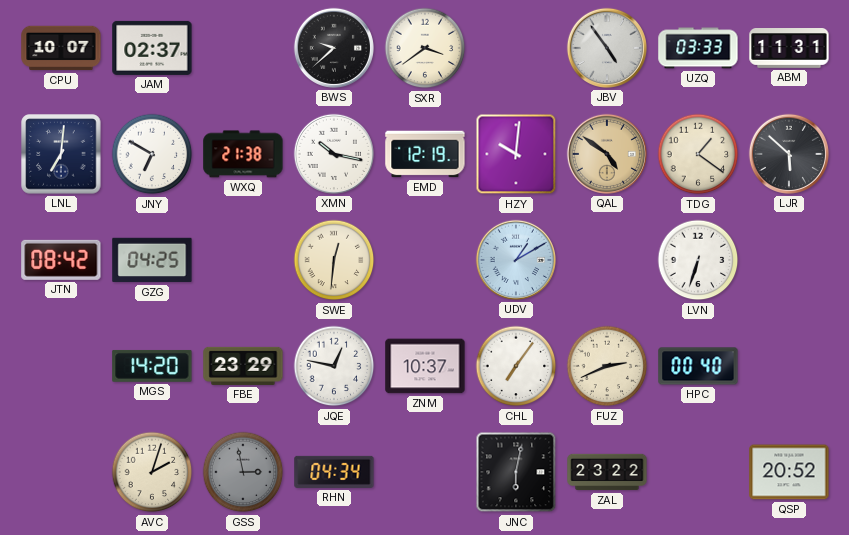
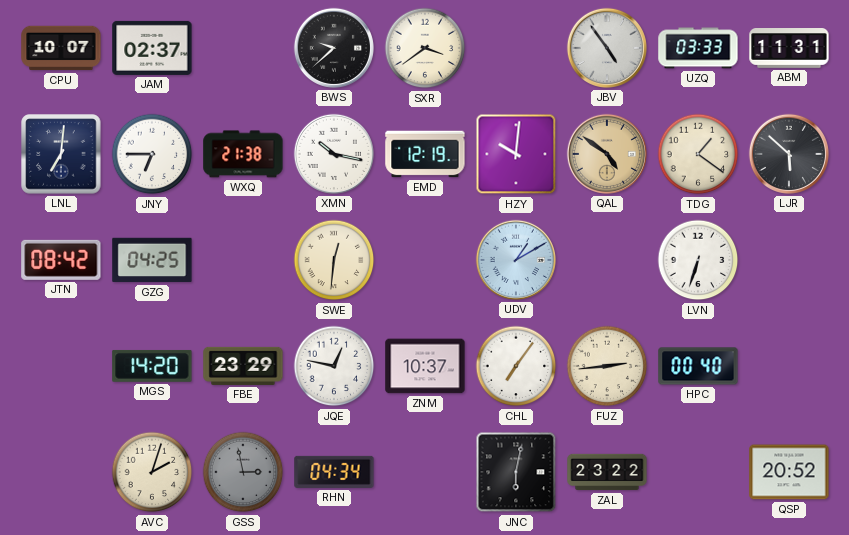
JNY: 6:50 -> 6:45 (152, 154)
FUZ: 2:41 -> 2:44 (607, 366)
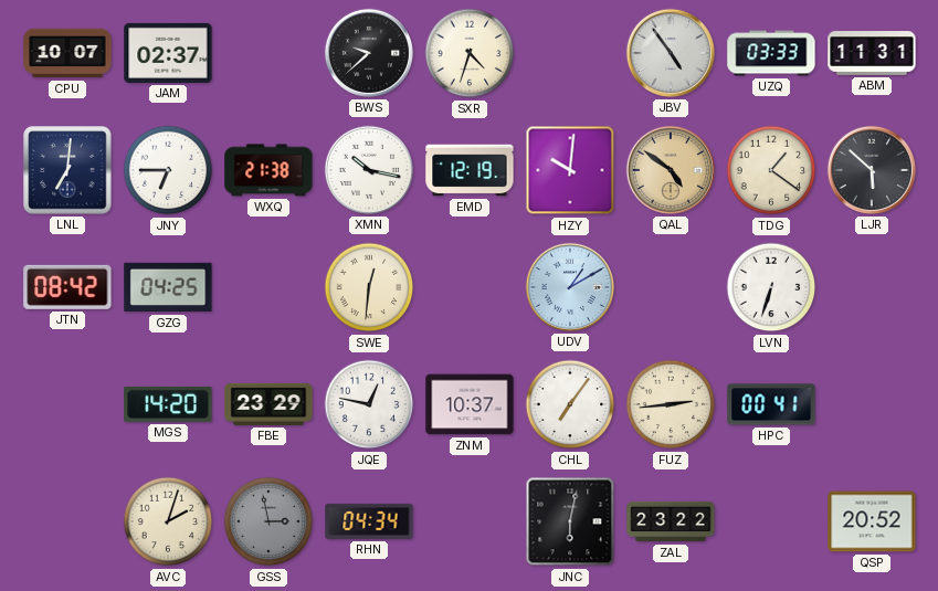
SXR: 3:39 -> 4:33 (470, 53)
HPC: 00:40 -> 00:41 (771, 404)
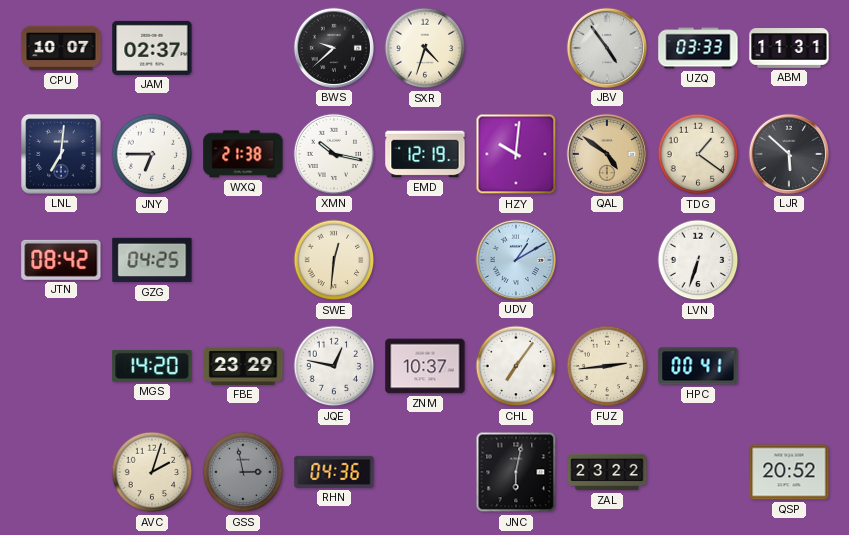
RHN: 04:34 -> 04:36 (334, 472)
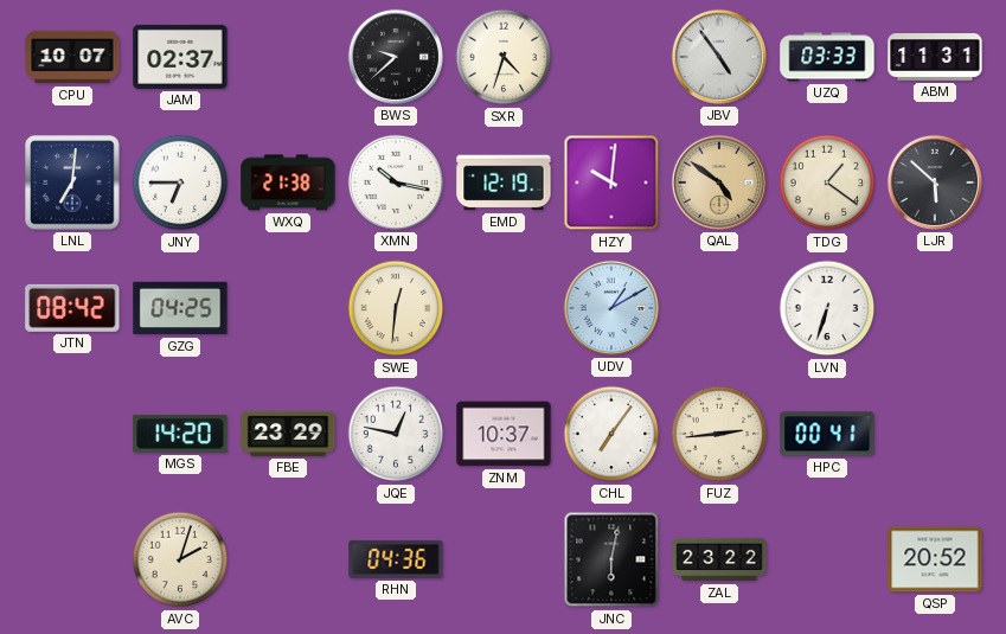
GSS: 2:58 -> none (243, 472)
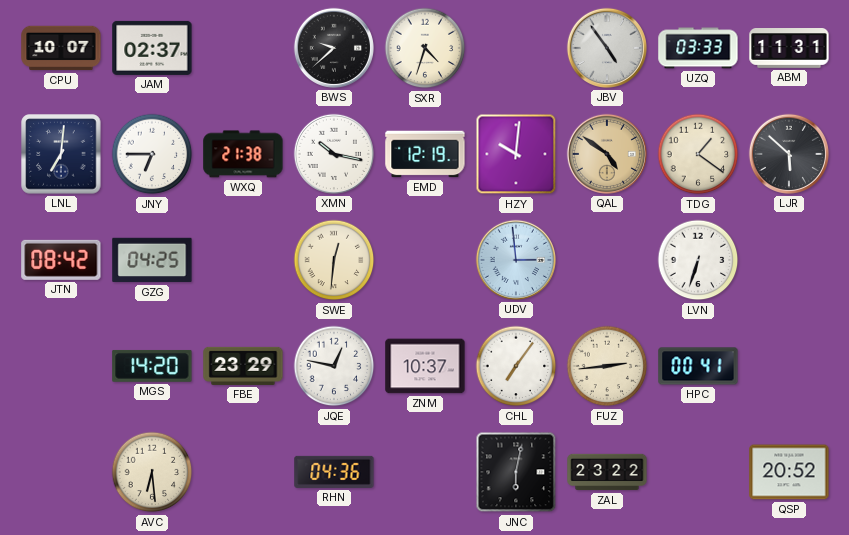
UDV: 1:10 -> 2:59 (516, 260)
AVC: 2:03 -> 6:29 (152, 472)
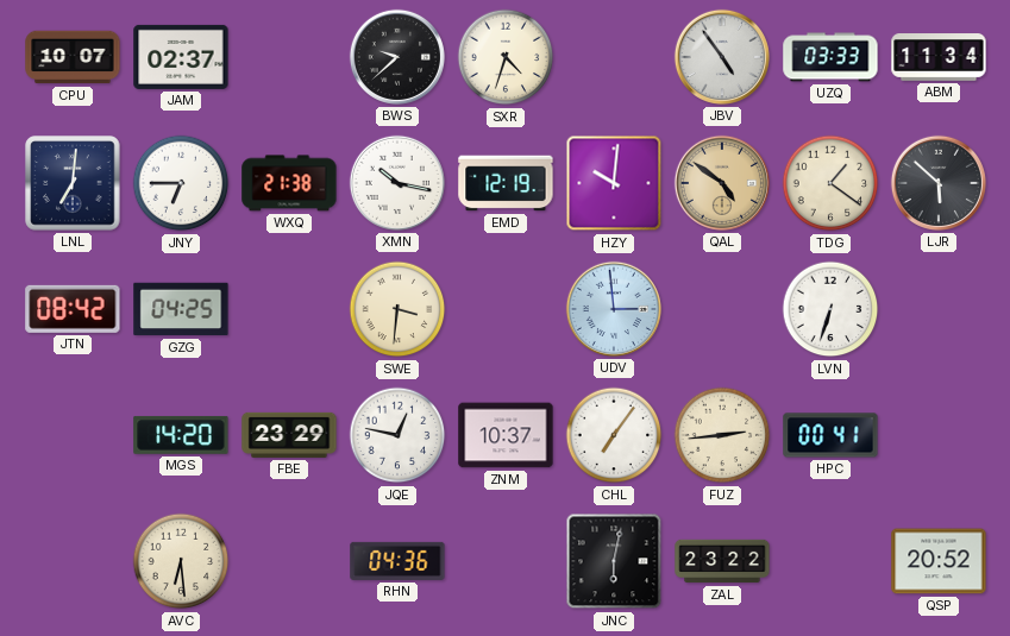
ABM: 11:31 -> 11:34 (939, 58)
SWE: 12:31 -> 3:31 (397, 309)
